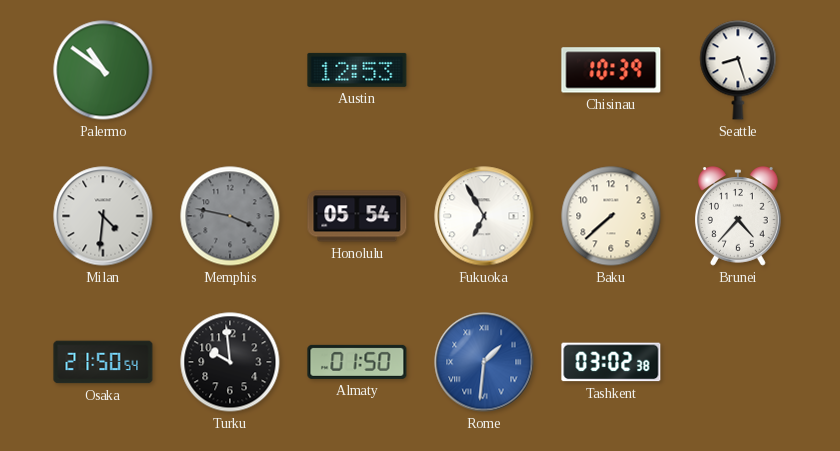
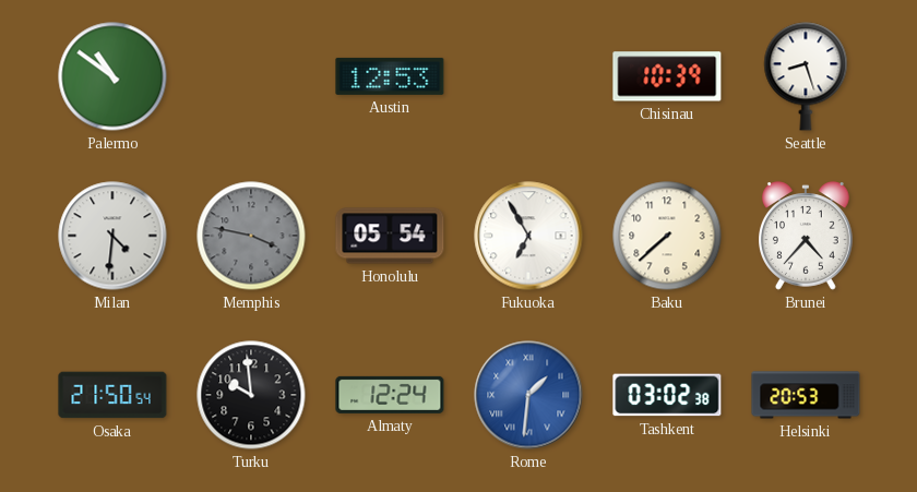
Almaty: 01:50 -> 12:24 (390, 395)
Helsinki: none -> 20:53 (806, 395)
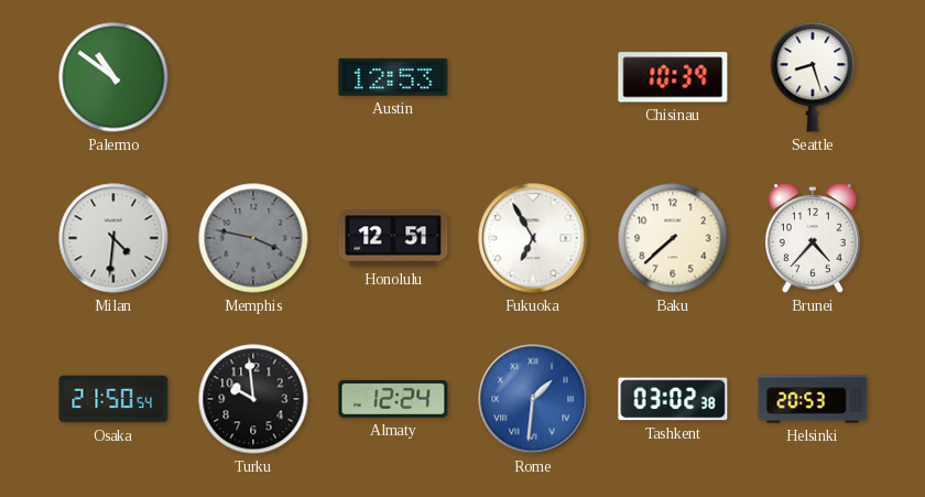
Honolulu: 05:54 -> 12:51 (393, 238)
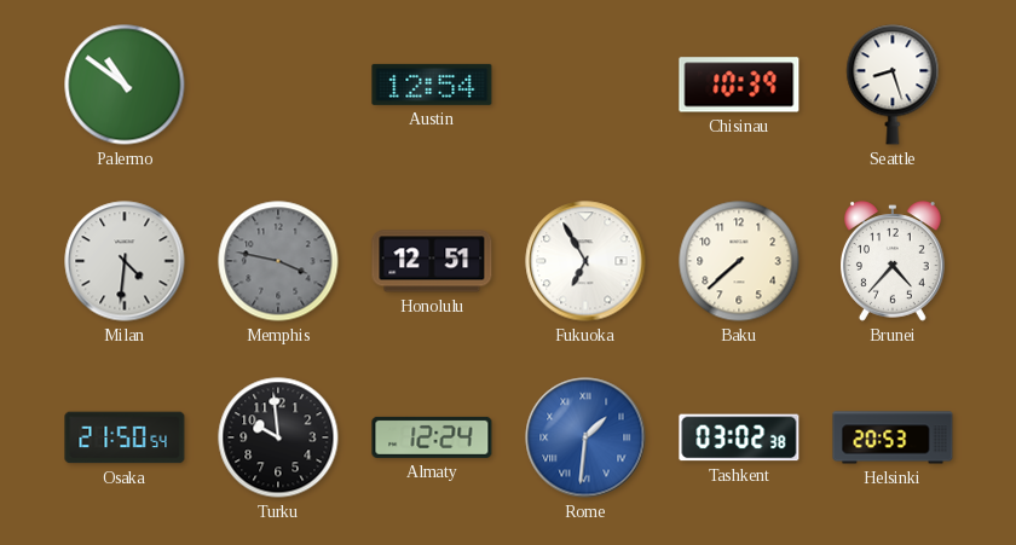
Austin: 12:53 -> 12:54 (432, 85)
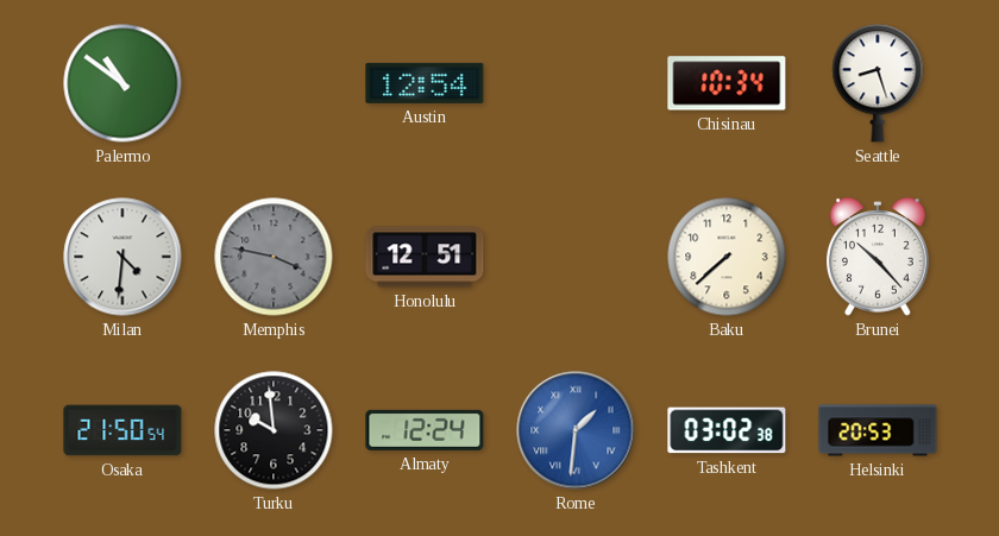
Chisinau: 10:39 -> 10:34 (727, 83)
Fukuoka: 6:55 -> none (585, 261)
Brunei: 4:37 -> 10:23 (879, 257)
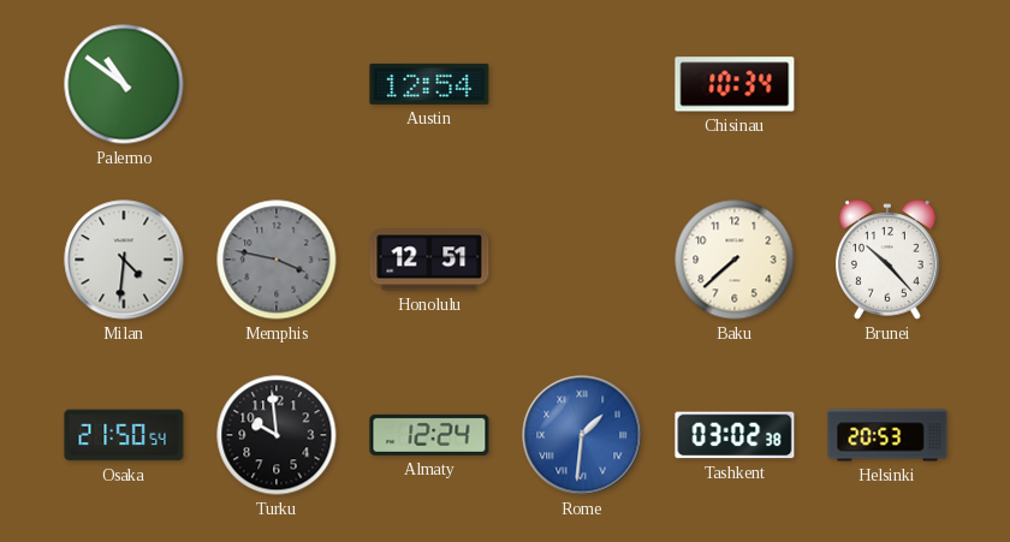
Seattle: 8:27 -> none (878, 83)
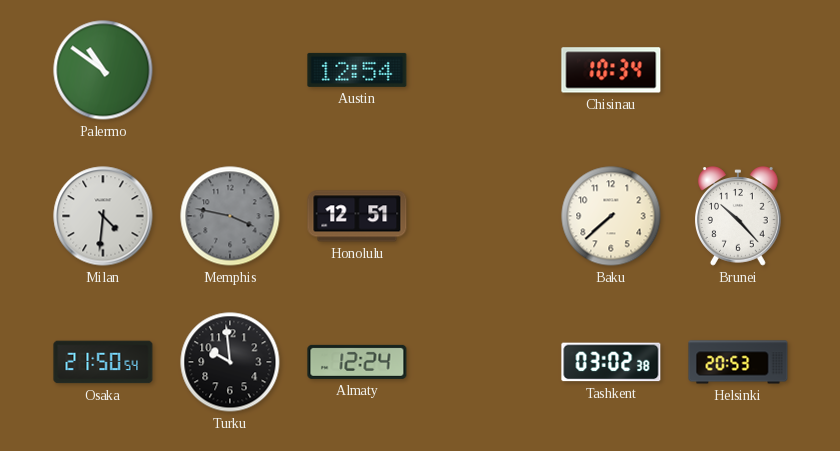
Rome: 1:31 -> none (582, 435)
